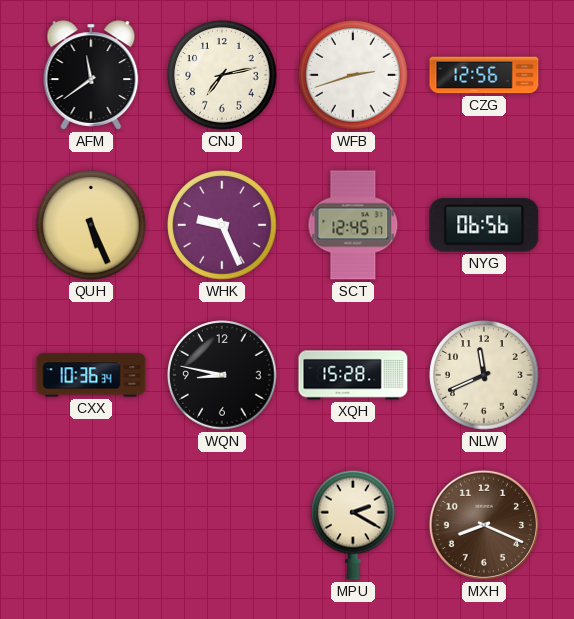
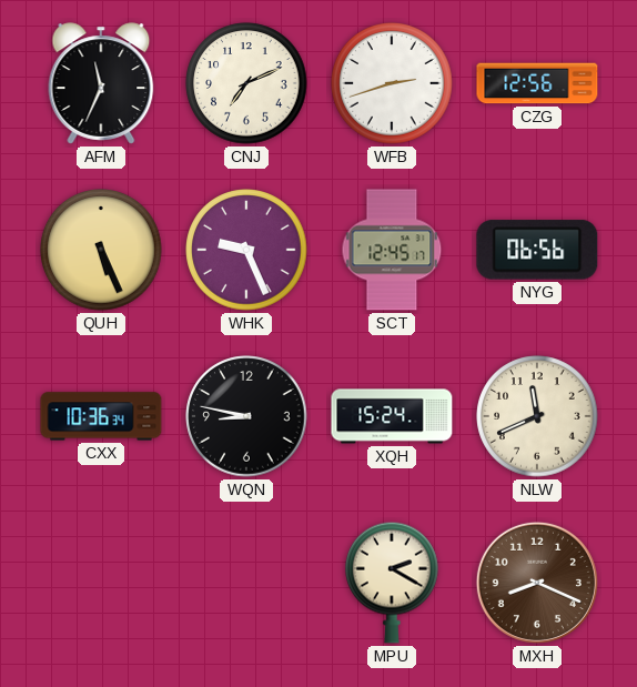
AFM: 11:39 -> 11:34 (101, 83)
CNJ: 7:13 -> 7:11 (246, 83)
XQH: 15:28 -> 15:24 (392, 416)
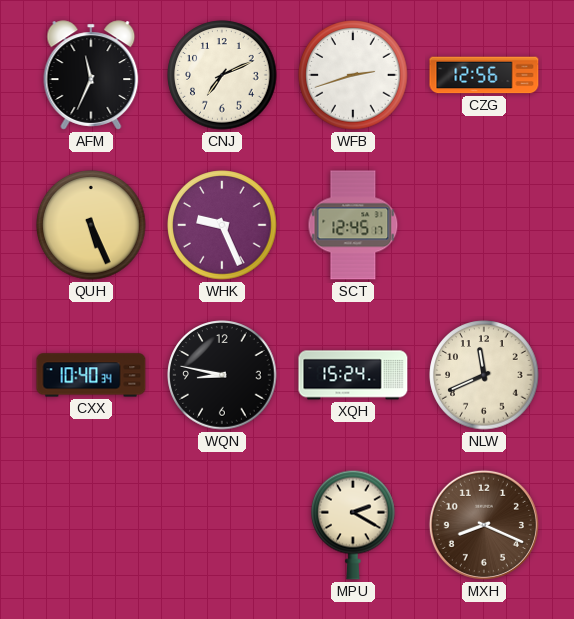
NYG: 06:56 -> none (537, 250)
CXX: 10:36 -> 10:40 (91, 375)
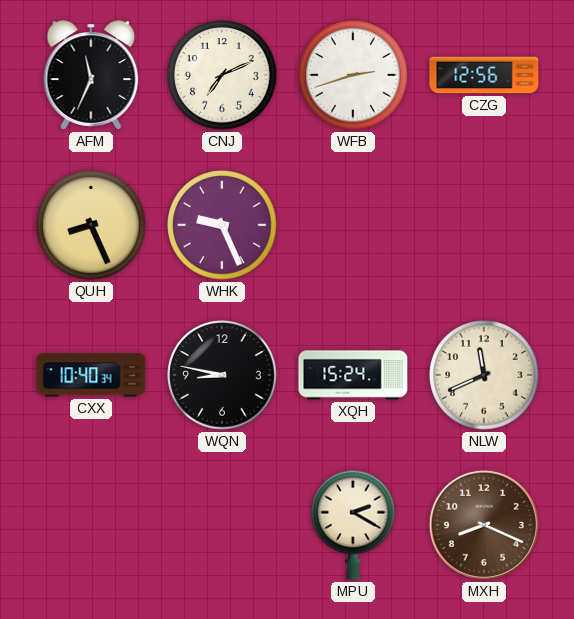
QUH: 5:26 -> 8:26 (91, 225)
SCT: 12:45 -> none (353, 225)
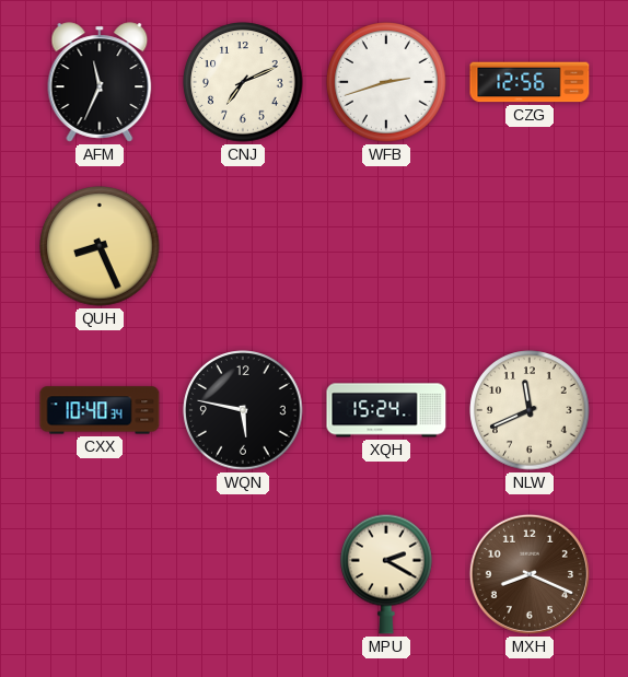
WHK: 9:26 -> none (222, 225)
WQN: 8:47 -> 5:47 (243, 410)
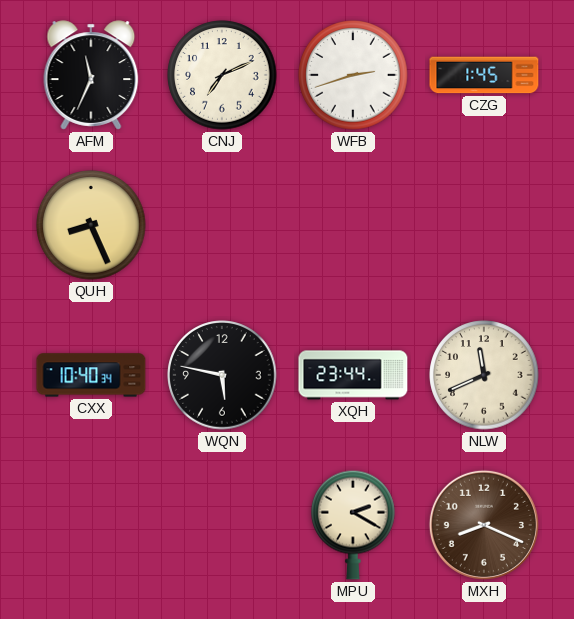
CZG: 12:56 -> 1:45 (484, 75)
XQH: 15:24 -> 23:44 (353, 375)
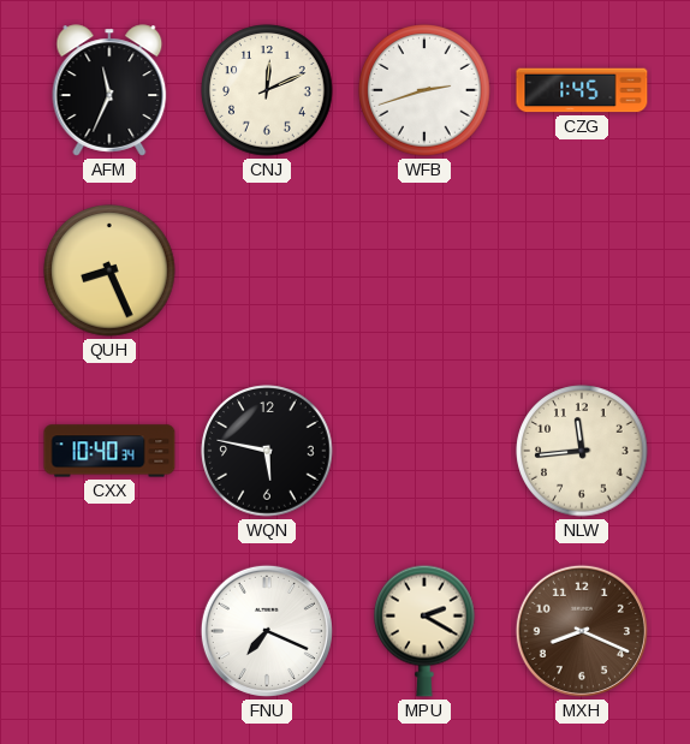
CNJ: 7:11 -> 12:11 (267, 90)
XQH: 23:44 -> none (353, 375)
NLW: 11:41 -> 11:44 (582, 451)
FNU: none -> 7:19 (267, 631)
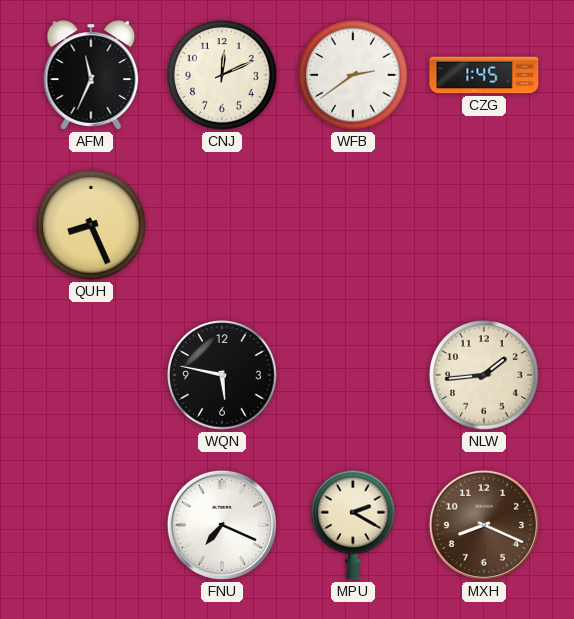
WFB: 2:42 -> 2:39 (353, 75)
CXX: 10:40 -> none (109, 451)
NLW: 11:44 -> 1:44 (484, 375)
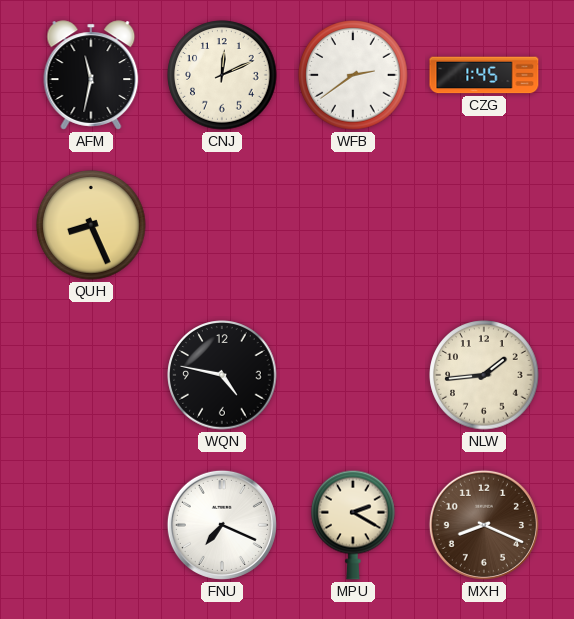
AFM: 11:34 -> 11:32 (91, 75)
WQN: 5:47 -> 4:47 (222, 375)
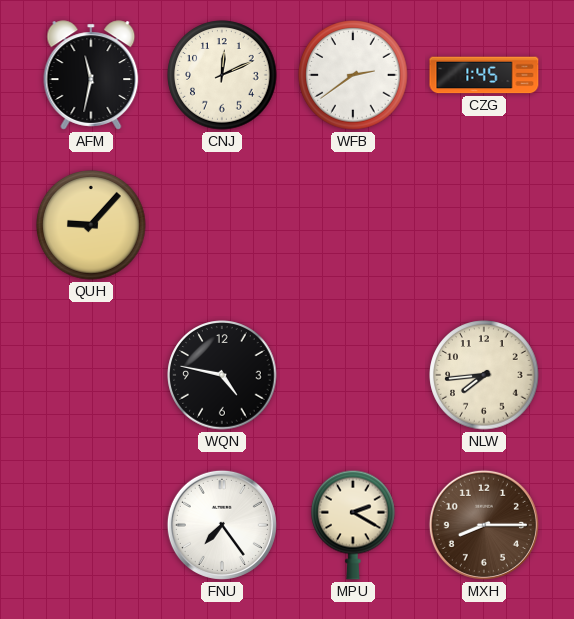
QUH: 8:26 -> 9:07 (91, 225)
NLW: 1:44 -> 7:44 (484, 375)
FNU: 7:19 -> 7:24 (222, 525)
MXH: 8:19 -> 8:15 (484, 525)
